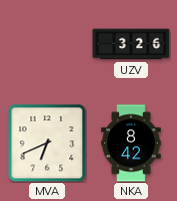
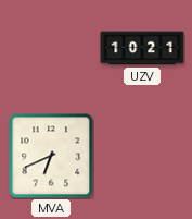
UZV: 3:26 -> 10:21 (142, 48)
NKA: 8:42 -> none (131, 143)
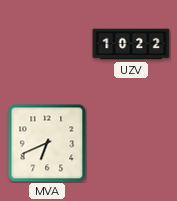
UZV: 10:21 -> 10:22 (131, 44)
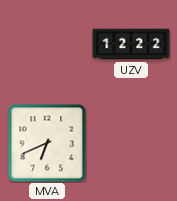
UZV: 10:22 -> 12:22 (131, 44)
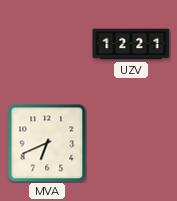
UZV: 12:22 -> 12:21 (131, 44)
